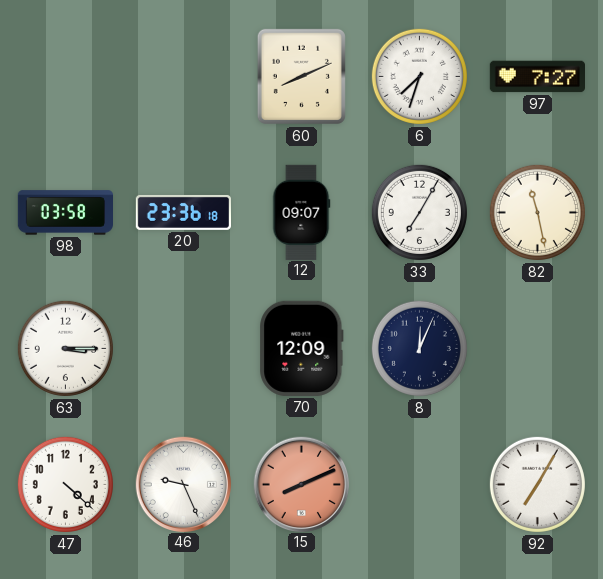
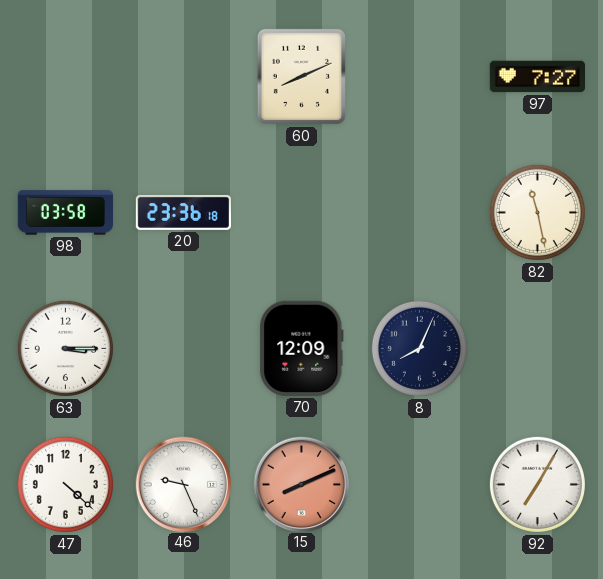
6: 7:33 -> none (419, 76)
12: 09:07 -> none (302, 212)
33: 7:05 -> none (419, 212)
8: 12:04 -> 8:04 (419, 348)
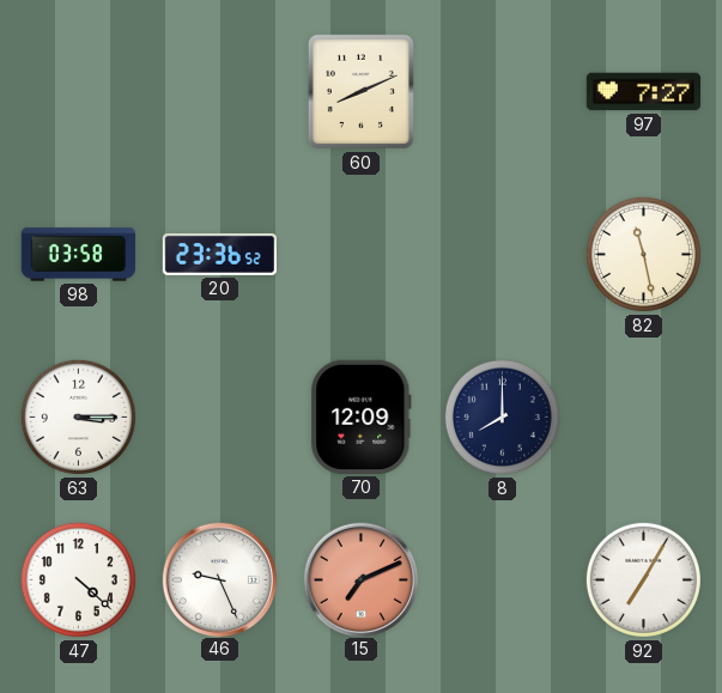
20: 23:36:18 -> 23:36:52 (219, 254)
8: 8:04 -> 8:00 (502, 417)
15: 8:11 -> 7:11 (360, 579)
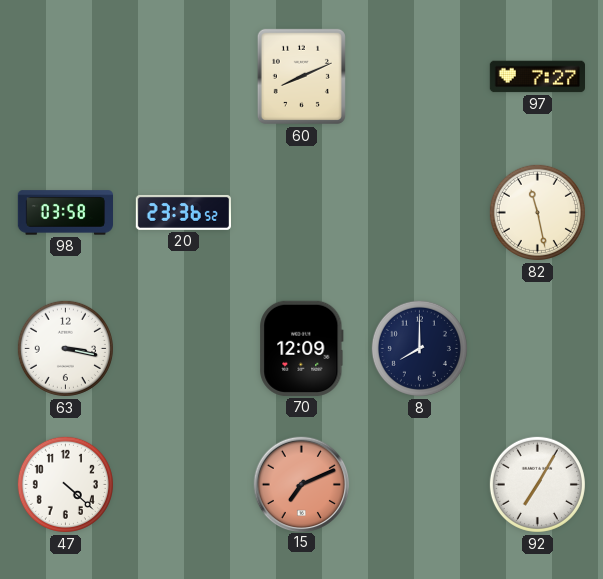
63: 3:15 -> 3:17 (65, 348)
46: 9:26 -> none (219, 579)
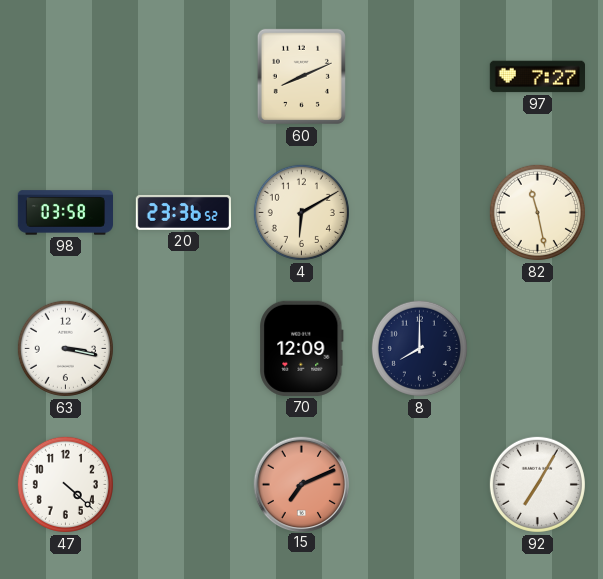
4: none -> 6:10 (301, 212)
